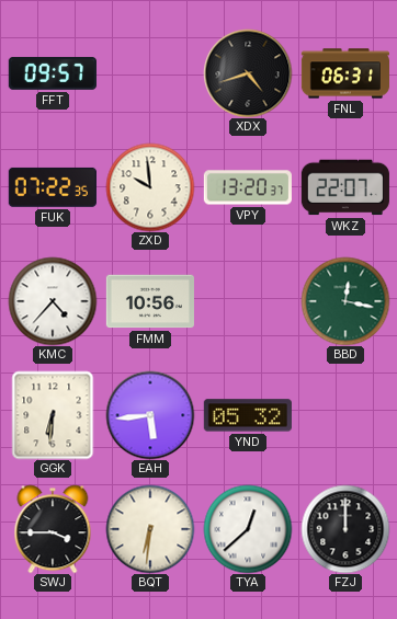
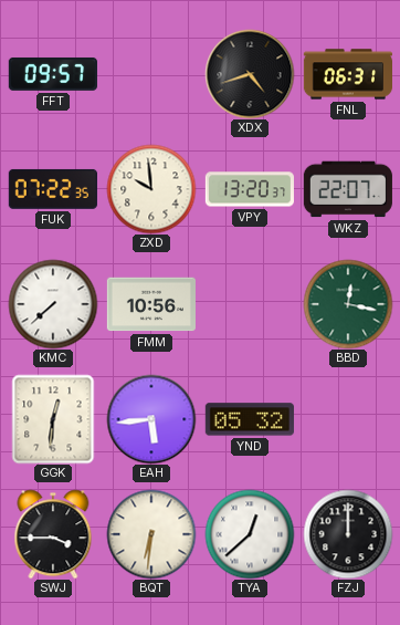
KMC: 4:37 -> 7:38 (53, 304)
GGK: 6:31 -> 12:31 (53, 419)
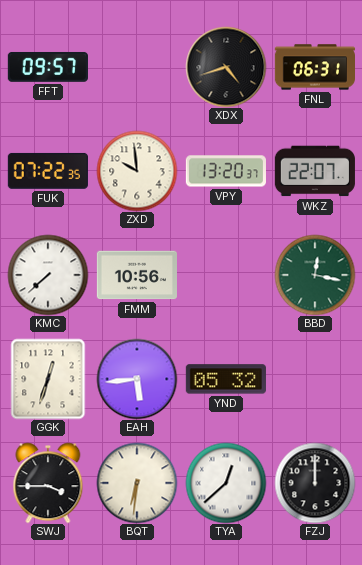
GGK: 12:31 -> 12:33 (48, 379)
